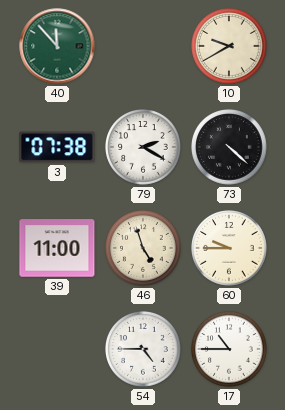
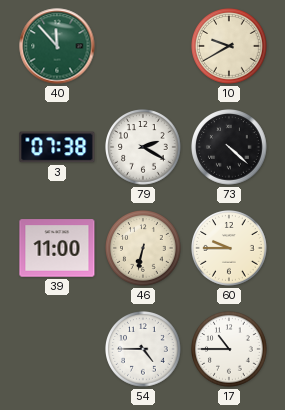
46: 4:57 -> 6:32 (143, 248)
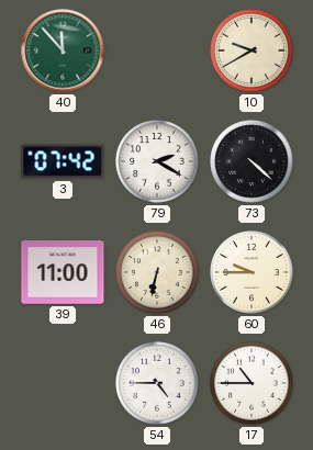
3: 07:38 -> 07:42 (63, 161)
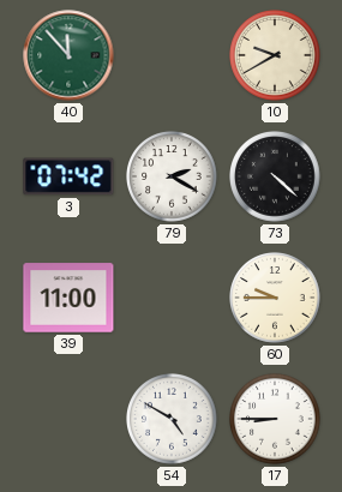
46: 6:32 -> none (157, 272)
54: 4:45 -> 4:50 (172, 419)
17: 10:45 -> 8:45 (275, 419)
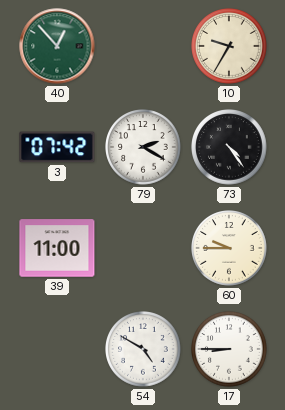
40: 11:53 -> 12:53 (57, 46)
10: 9:40 -> 9:35 (229, 46)
73: 4:22 -> 4:24 (229, 147)
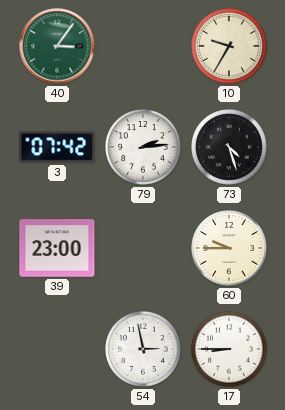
40: 12:53 -> 3:06 (57, 46)
79: 2:20 -> 2:14 (143, 147)
73: 4:24 -> 4:27 (229, 147)
39: 11:00 -> 23:00 (57, 248)
54: 4:50 -> 2:58 (143, 349)
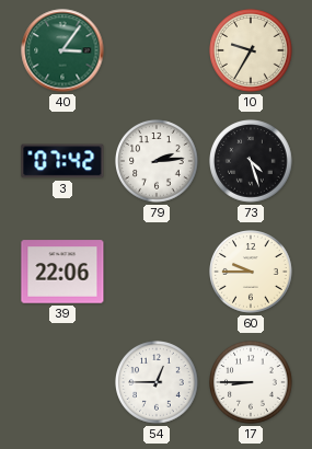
39: 23:00 -> 22:06 (62, 272)
54: 2:58 -> 12:45 (157, 382)
